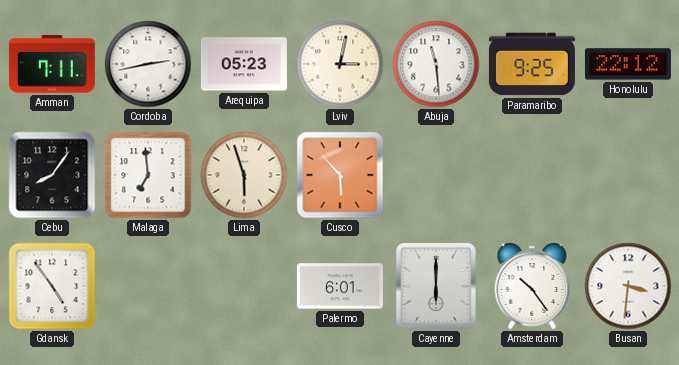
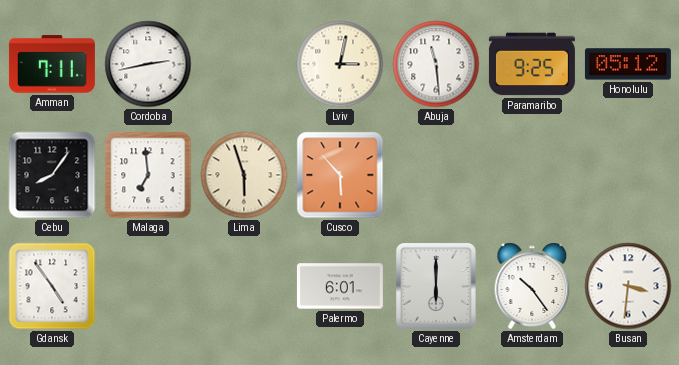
Arequipa: 05:23 -> none (244, 64)
Honolulu: 22:12 -> 05:12 (628, 64)
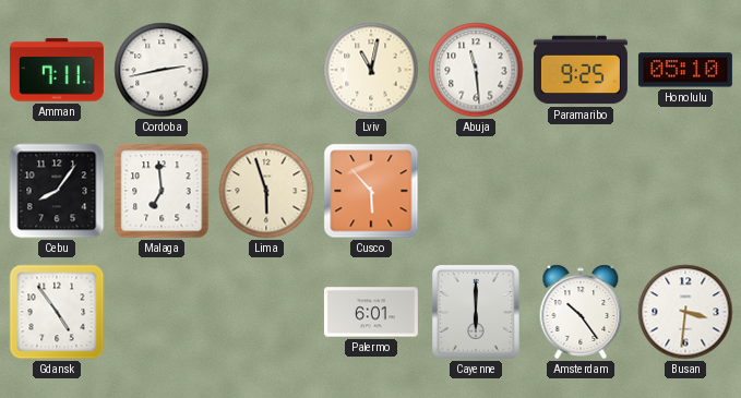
Lviv: 3:02 -> 11:02 (371, 70)
Honolulu: 05:12 -> 05:10 (685, 70)
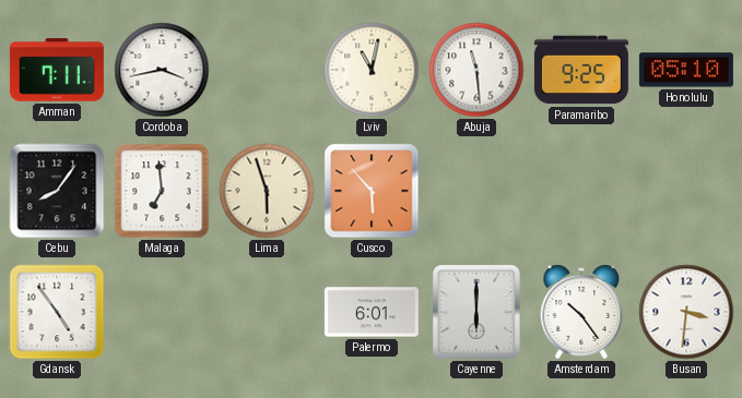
Cordoba: 2:43 -> 3:43 (162, 70)
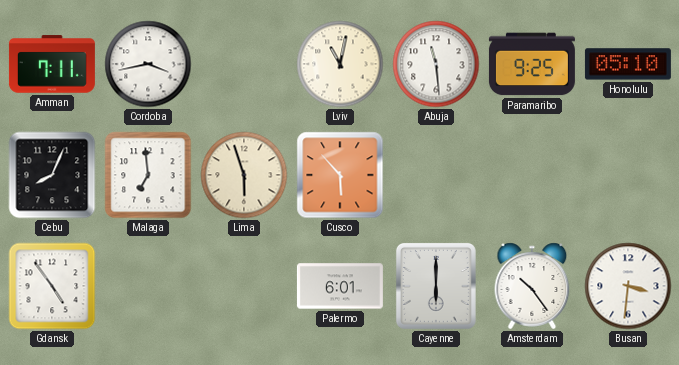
Cebu: 8:06 -> 8:04 (52, 175)
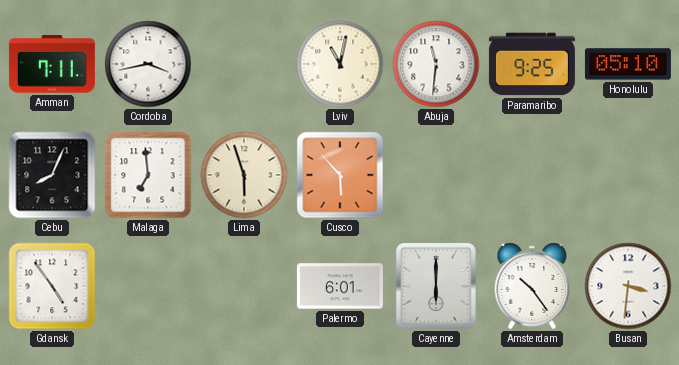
Abuja: 11:29 -> 11:31 (436, 64)
